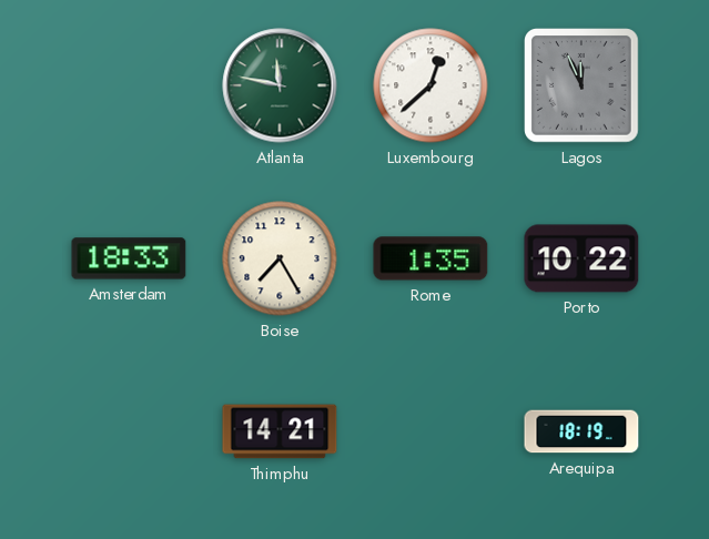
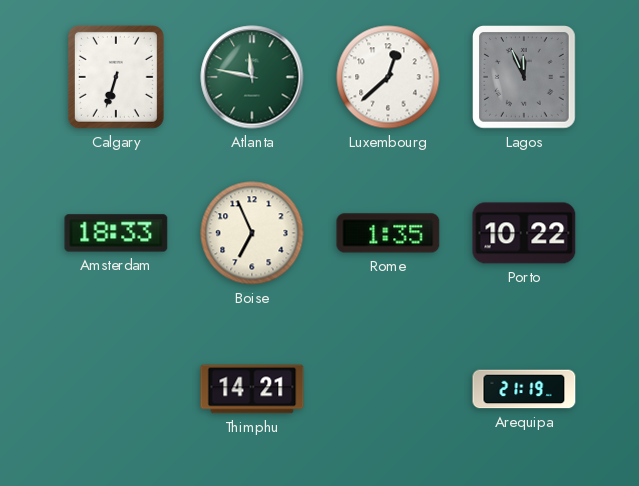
Calgary: none -> 6:33 (116, 77)
Boise: 7:25 -> 6:56 (252, 233)
Arequipa: 18:19 -> 21:19 (524, 389)
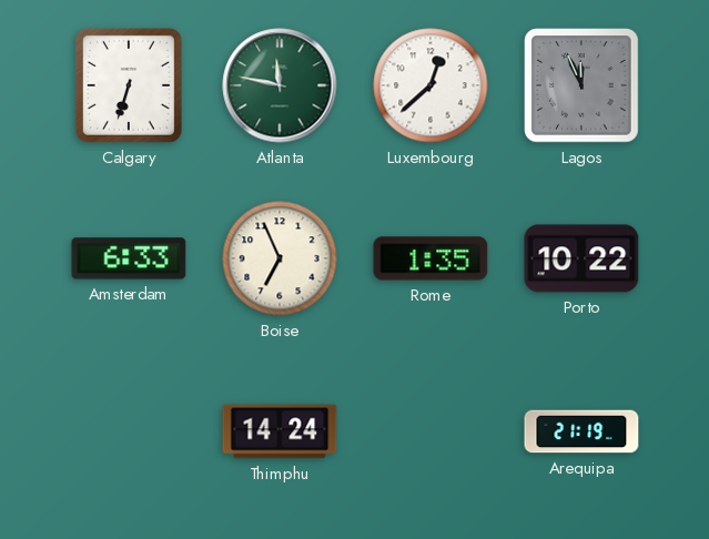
Amsterdam: 18:33 -> 6:33 (129, 258)
Thimphu: 14:21 -> 14:24 (280, 431)
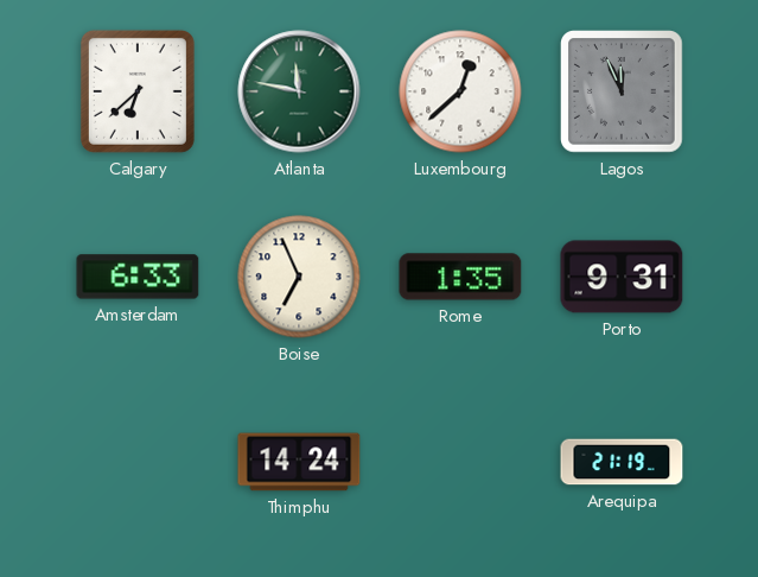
Calgary: 6:33 -> 6:38 (138, 91)
Porto: 10:22 -> 9:31 (622, 277)
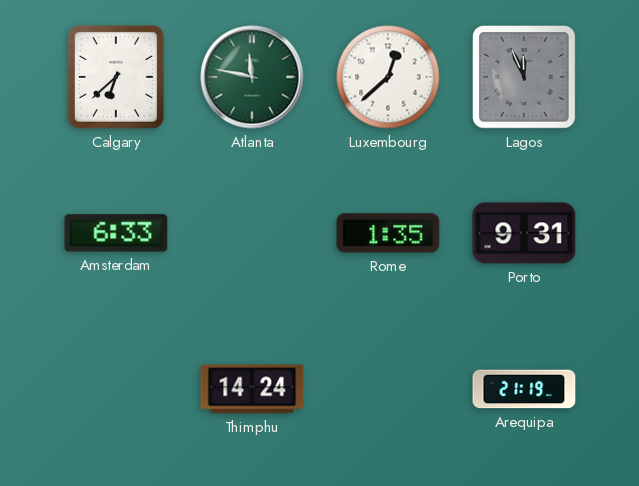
Boise: 6:56 -> none (299, 277)
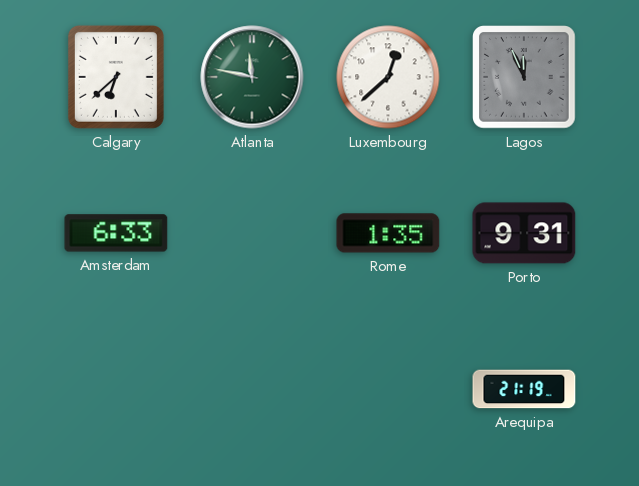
Thimphu: 14:24 -> none (252, 389)
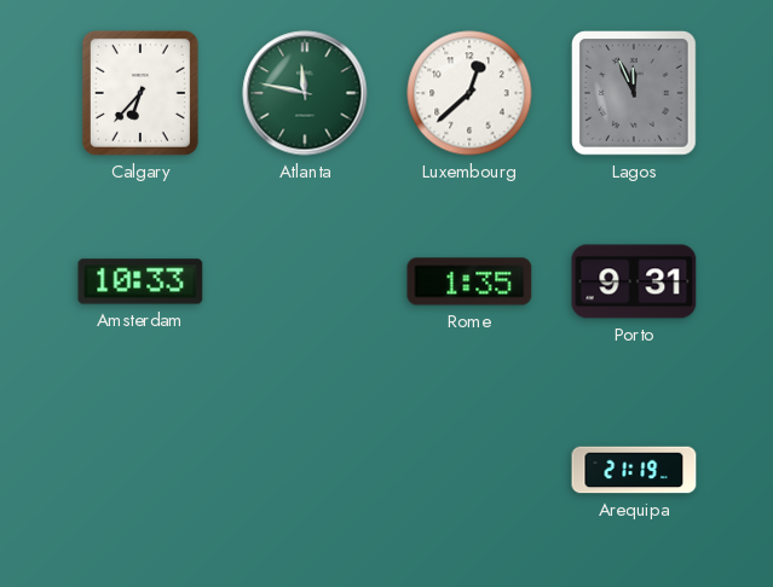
Calgary: 6:38 -> 6:37 (140, 93)
Amsterdam: 6:33 -> 10:33 (140, 281)
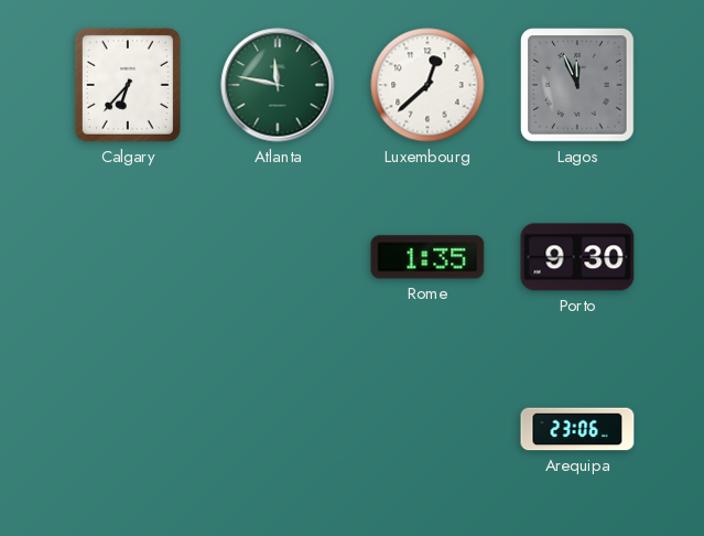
Amsterdam: 10:33 -> none (140, 281)
Porto: 9:31 -> 9:30 (577, 257)
Arequipa: 21:19 -> 23:06 (577, 429)
